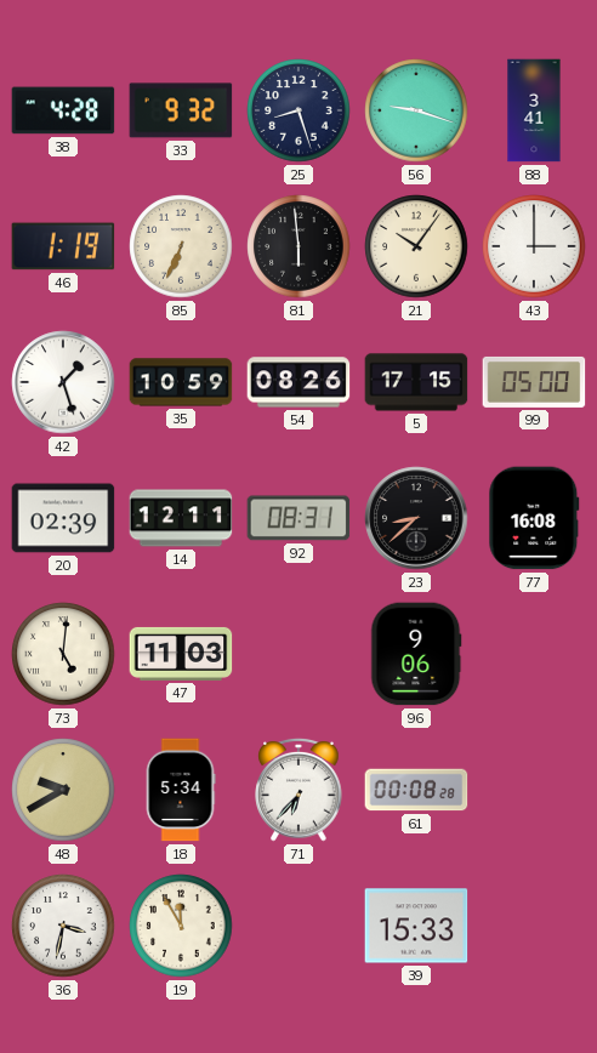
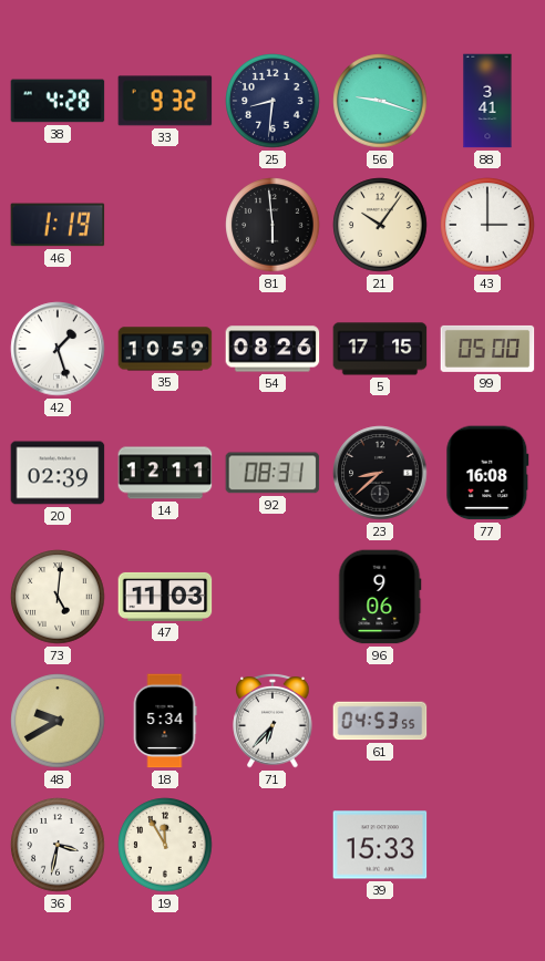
25: 8:27 -> 8:31 (272, 101)
85: 6:34 -> none (181, 246)
61: 00:08 -> 04:53 (380, 721)
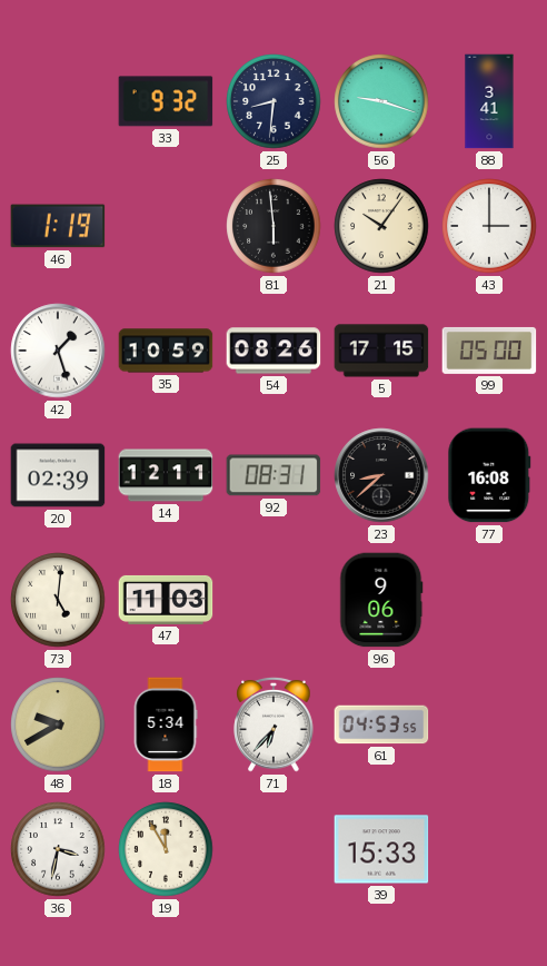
38: 4:28 -> none (58, 101)
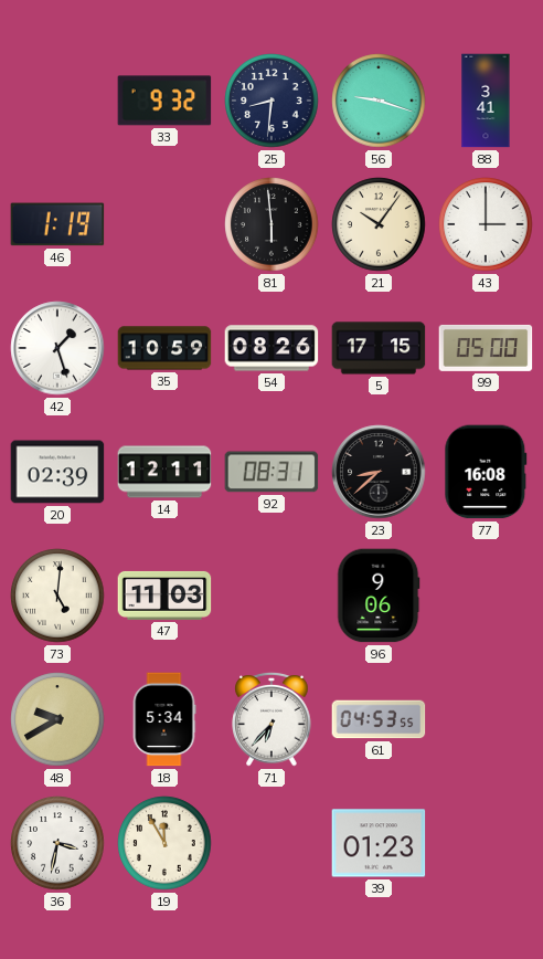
39: 15:33 -> 01:23 (379, 843)
